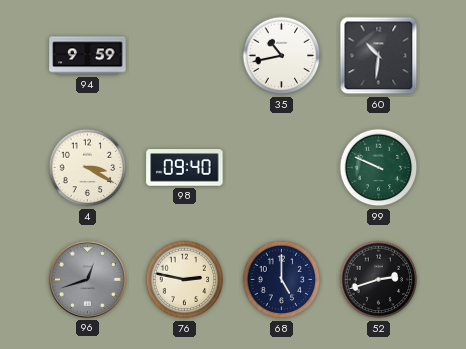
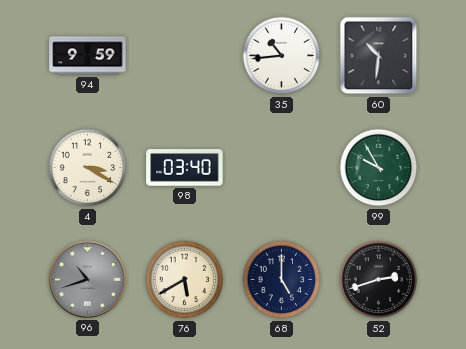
35: 10:43 -> 10:44 (282, 56)
98: 09:40 -> 03:40 (185, 168)
99: 9:49 -> 9:55 (379, 168)
96: 12:42 -> 10:42 (87, 279)
76: 2:47 -> 5:40 (185, 280)
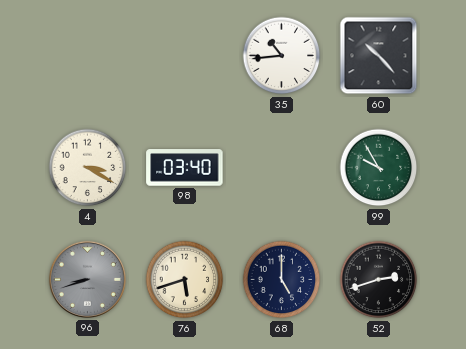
94: 9:59 -> none (88, 56)
60: 10:31 -> 10:23 (379, 56)
96: 10:42 -> 8:42 (87, 279)
76: 5:40 -> 5:42 (185, 280)
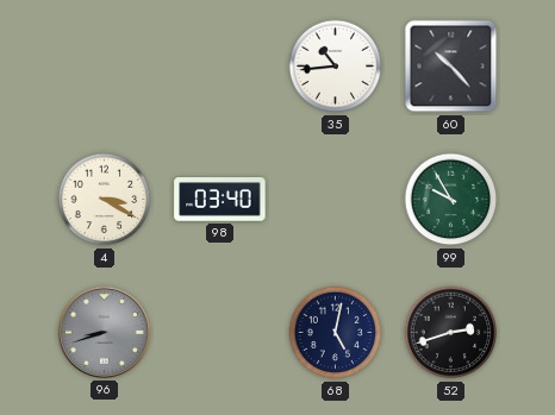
76: 5:42 -> none (185, 280)
68: 5:00 -> 5:02 (336, 333)
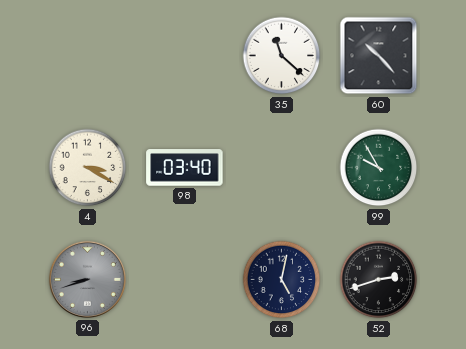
35: 10:44 -> 11:22 (282, 56)
